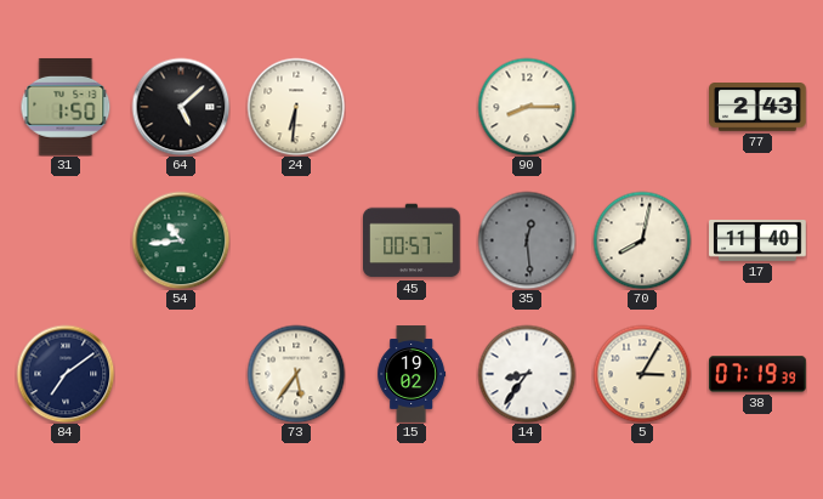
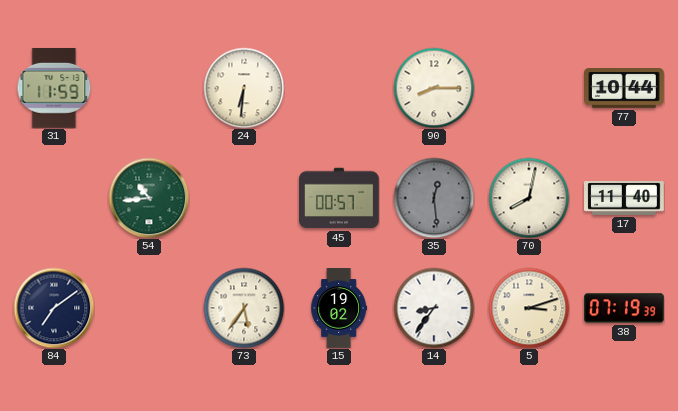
31: 1:50 -> 11:59 (54, 88)
64: 5:08 -> none (181, 107)
77: 2:43 -> 10:44 (625, 89)
5: 3:05 -> 3:12 (529, 308)
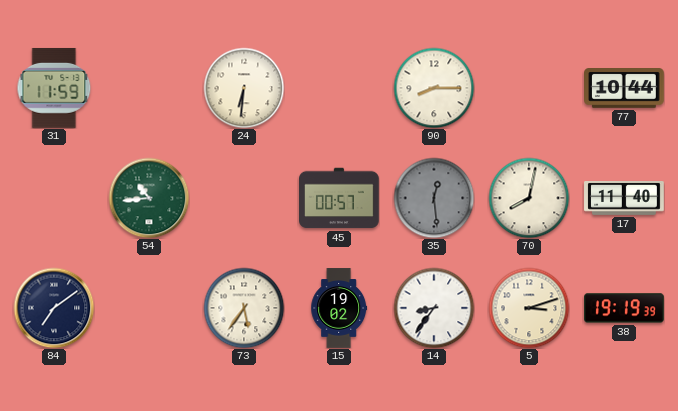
38: 07:19 -> 19:19 (624, 308)
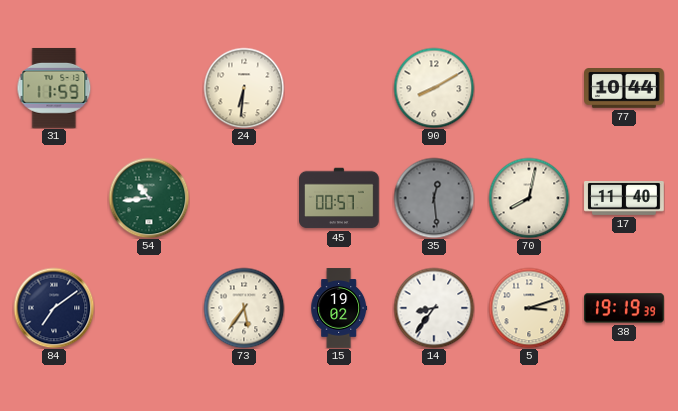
90: 8:15 -> 8:10 (434, 88)
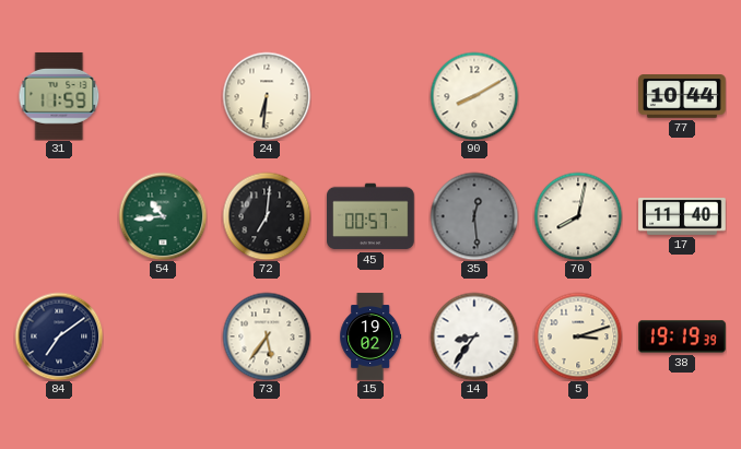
72: none -> 7:01 (267, 216)
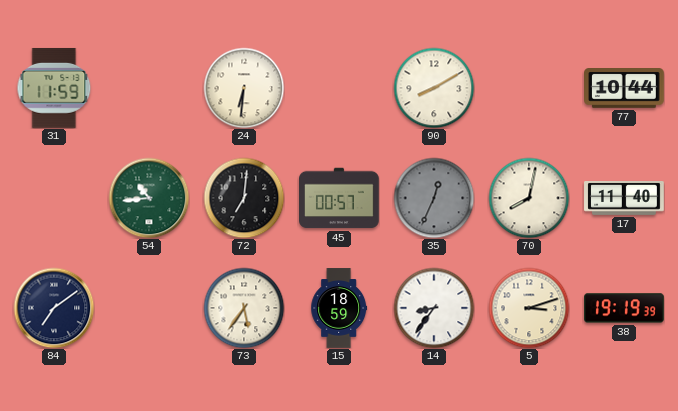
35: 12:29 -> 12:34 (434, 198)
15: 19:02 -> 18:59 (339, 308)
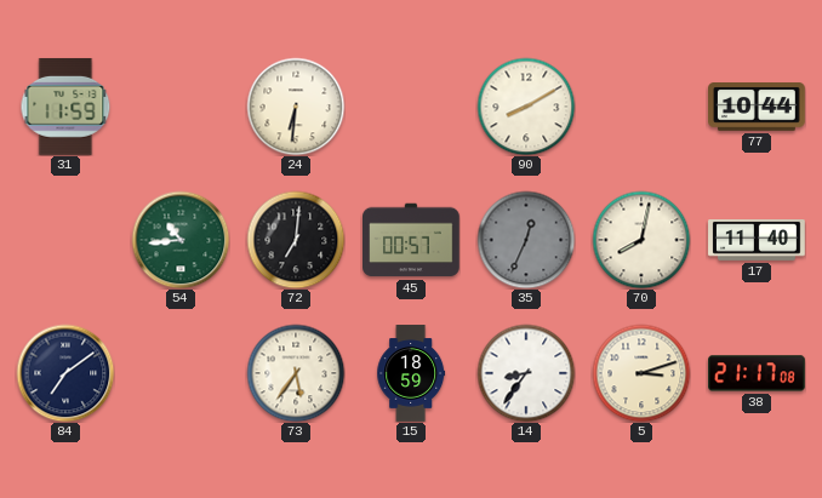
38: 19:19 -> 21:17 (757, 373)
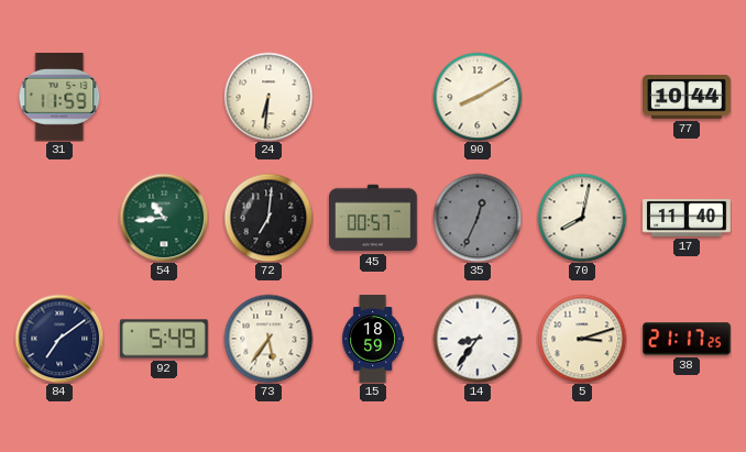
92: none -> 5:49 (165, 339)
38: 21:17:08 -> 21:17:25 (687, 339)
